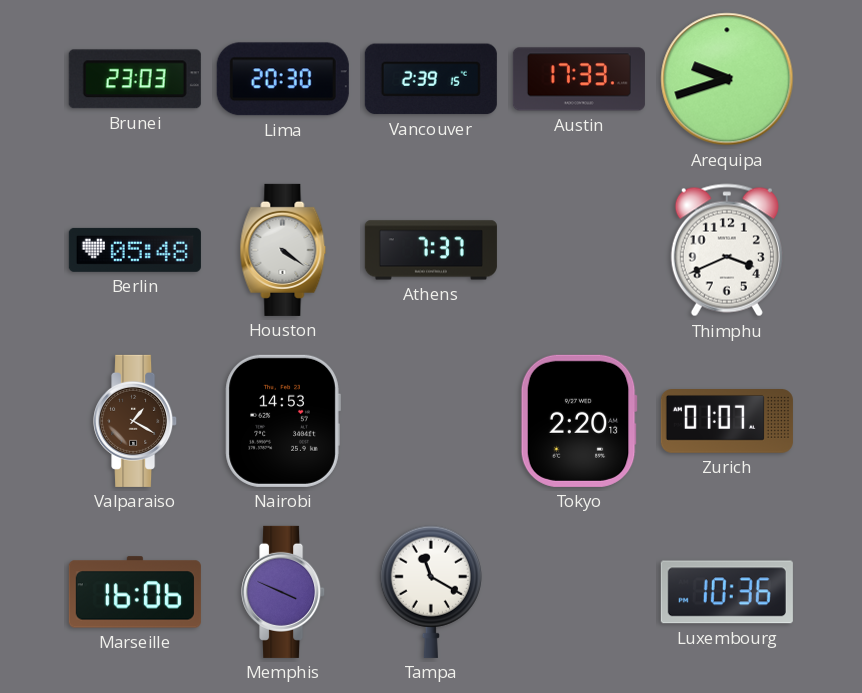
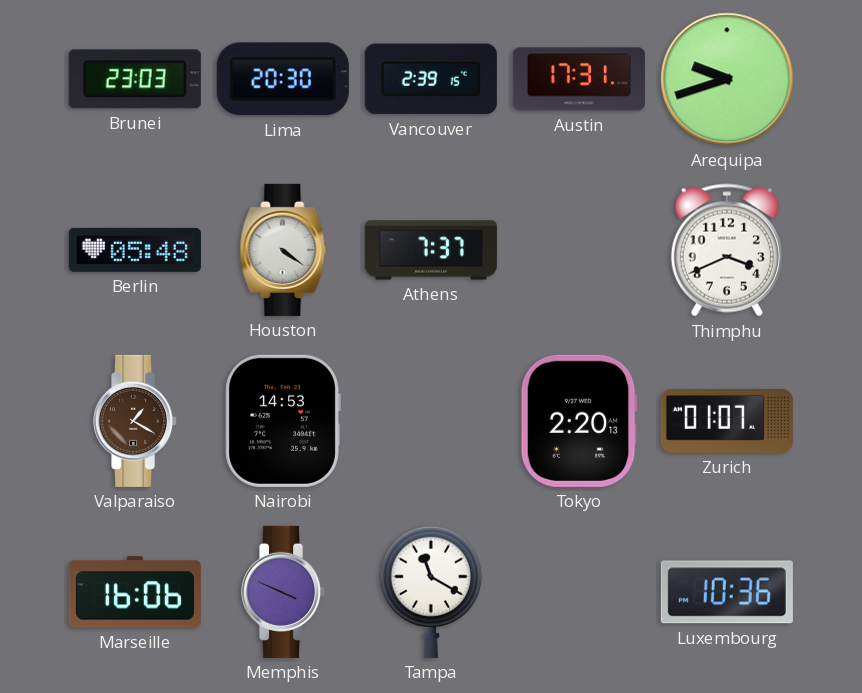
Austin: 17:33 -> 17:31 (579, 79)
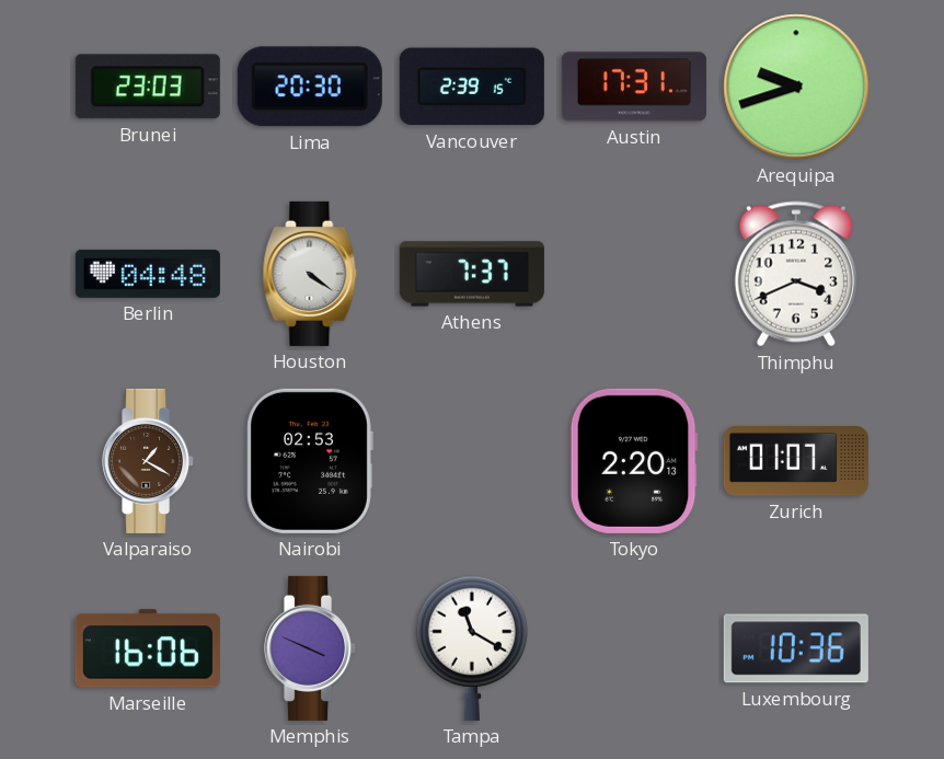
Berlin: 05:48 -> 04:48 (148, 274)
Nairobi: 14:53 -> 02:53 (310, 461)
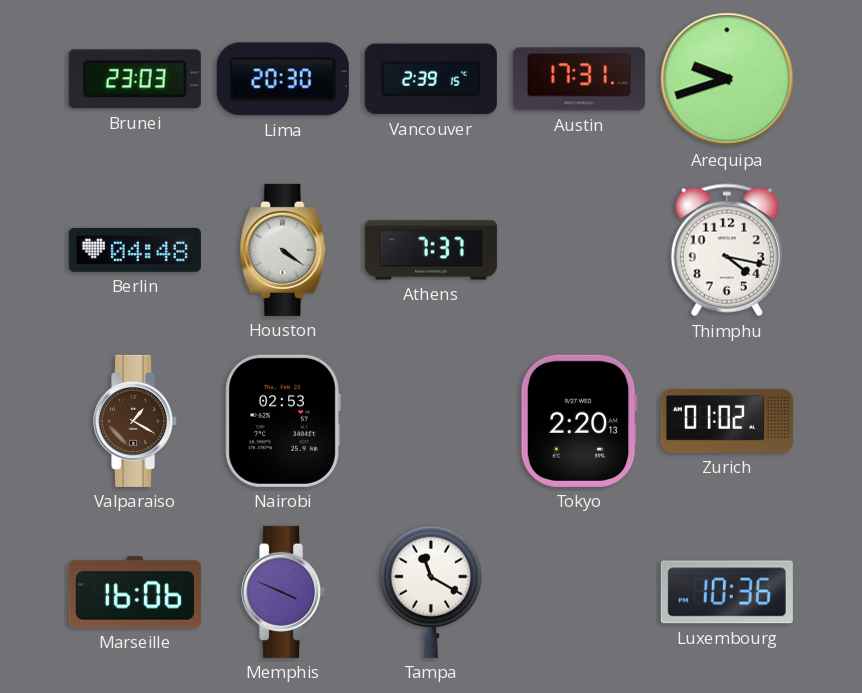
Thimphu: 3:41 -> 4:17 (727, 250)
Zurich: 01:07 -> 01:02 (727, 422)
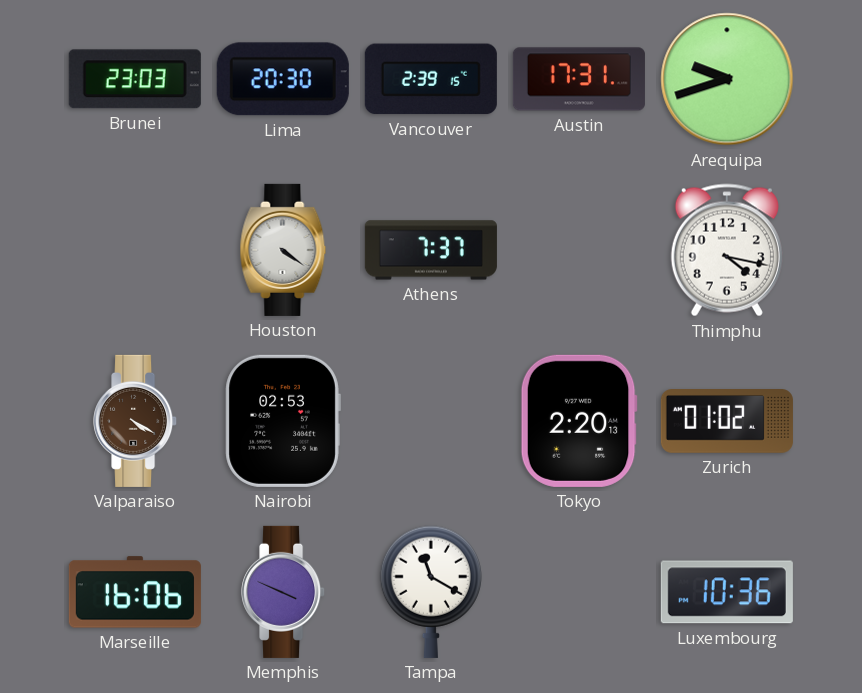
Berlin: 04:48 -> none (135, 250)
Valparaiso: 1:20 -> 4:20 (136, 421)
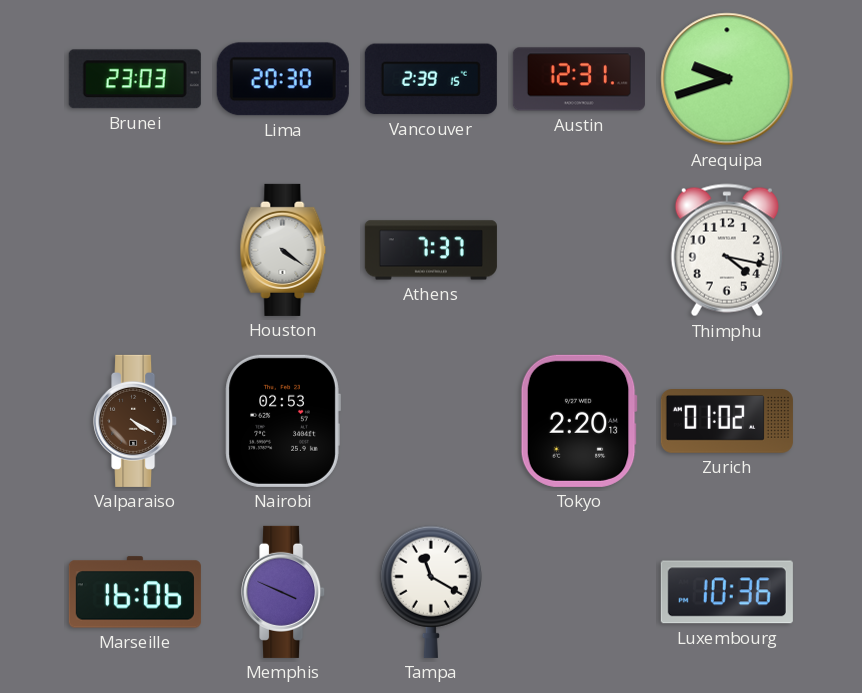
Austin: 17:31 -> 12:31 (579, 79)
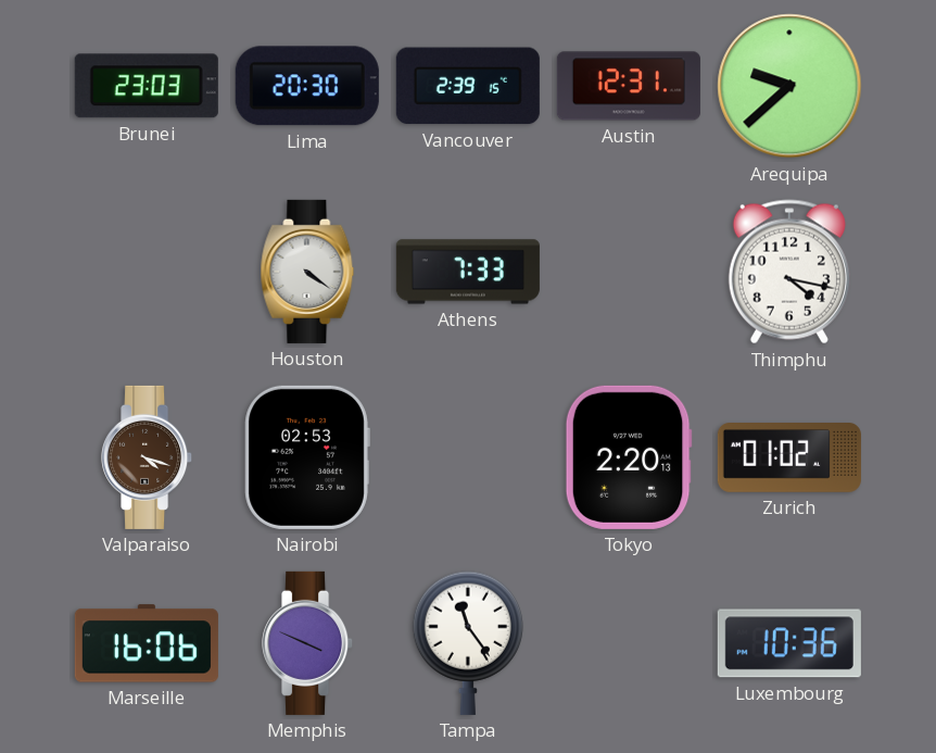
Arequipa: 9:42 -> 9:38 (789, 86)
Athens: 7:37 -> 7:33 (468, 272)
Valparaiso: 4:20 -> 4:18 (148, 457)
Tampa: 11:20 -> 11:24 (468, 643)
